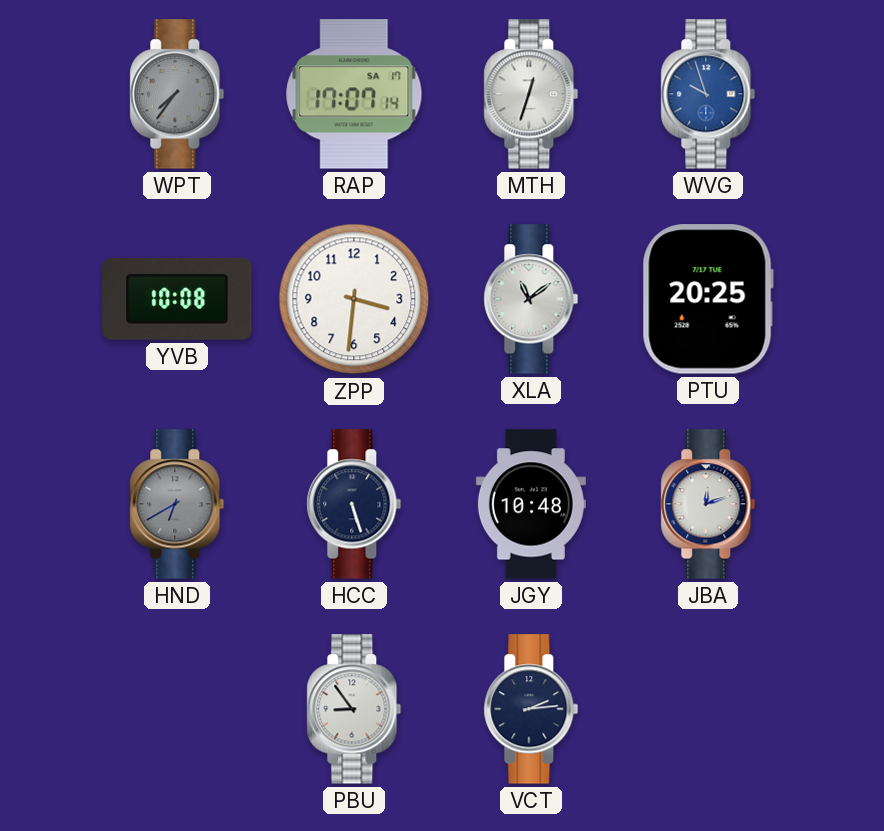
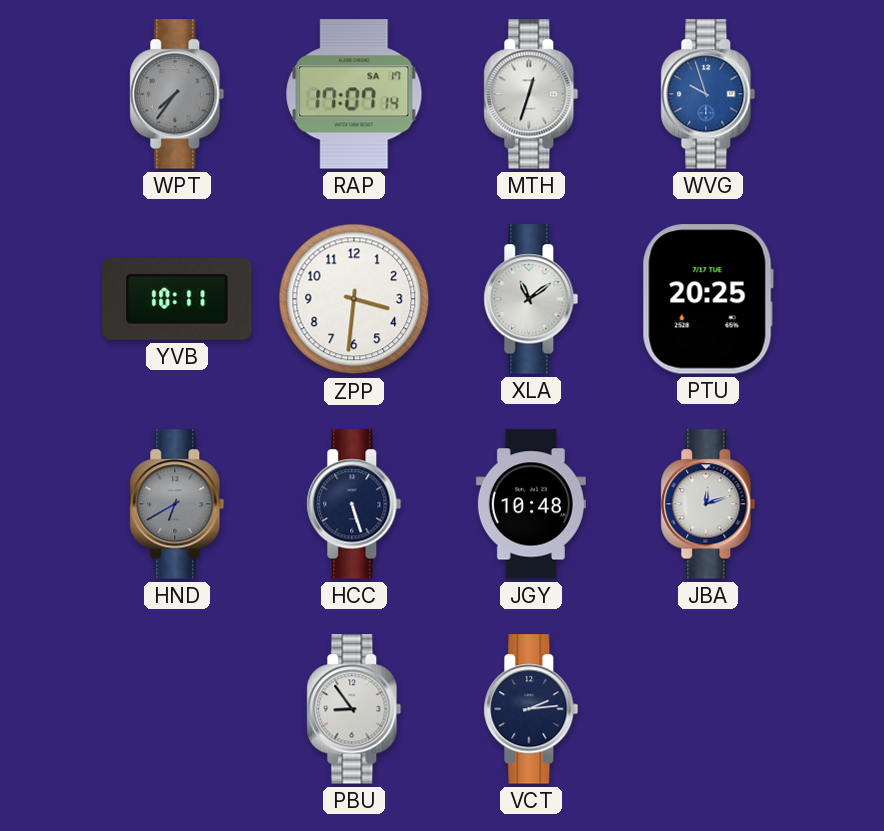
YVB: 10:08 -> 10:11 (177, 299)
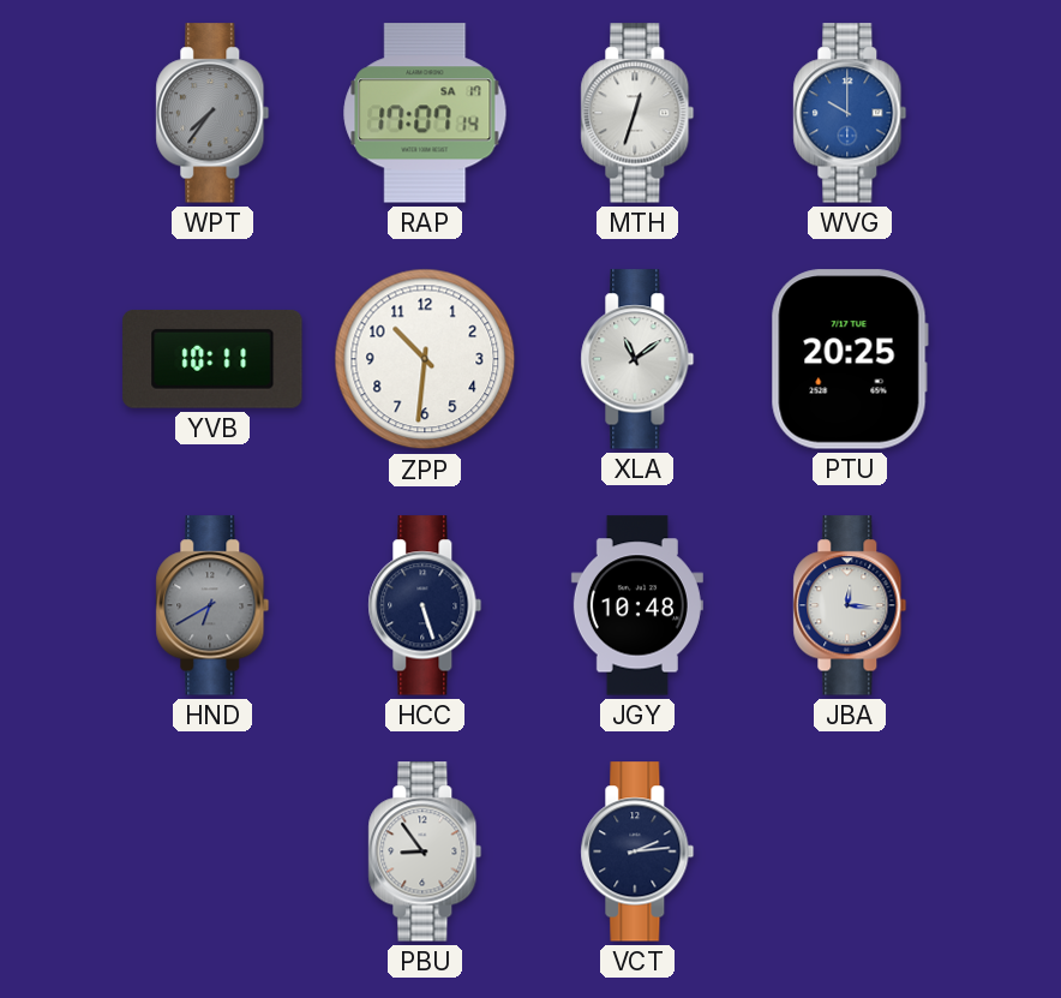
WVG: 9:57 -> 10:00 (850, 113)
ZPP: 3:31 -> 10:31 (425, 359)
JBA: 12:12 -> 12:16 (850, 605)
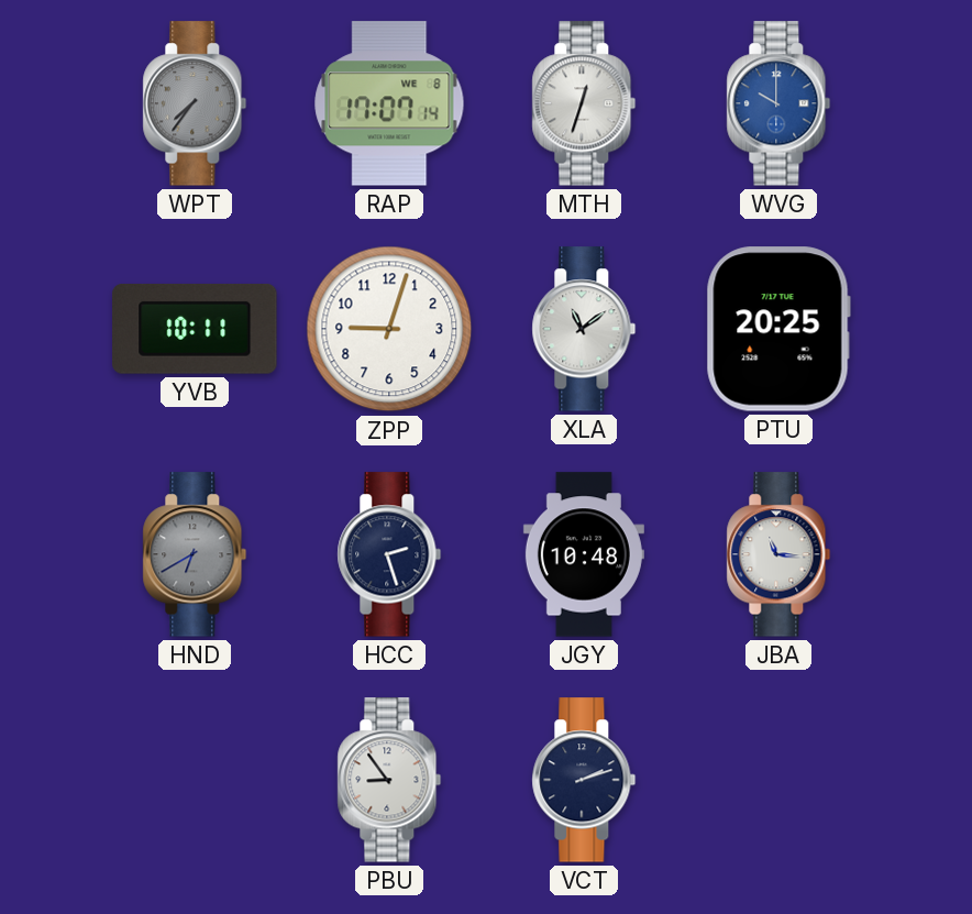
RAP date: SA 17 -> WE 8 (389, 103)
ZPP: 10:31 -> 9:03 (389, 329)
HCC: 5:27 -> 2:27 (389, 554)
JBA: 12:16 -> 11:16 (778, 554)
VCT: 2:14 -> 2:12 (584, 780)
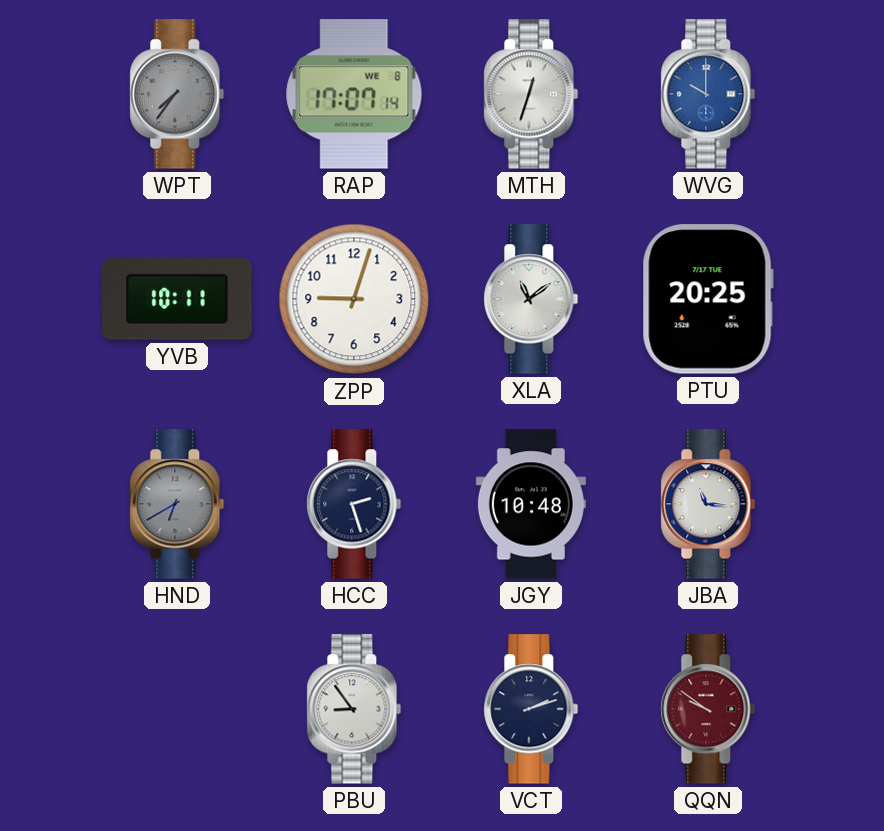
QQN: none -> 9:51 (708, 709)
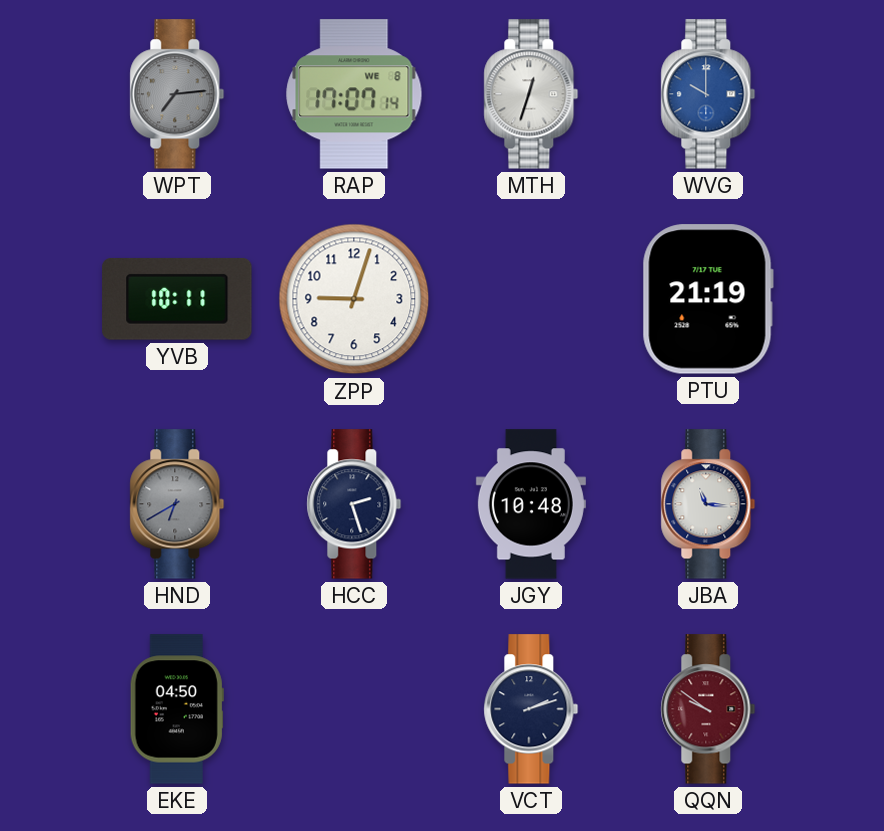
WPT: 7:36 -> 7:14 (177, 94)
XLA: 11:09 -> none (531, 299)
PTU: 20:25 -> 21:19 (708, 299)
EKE: none -> 04:50 (177, 709)
PBU: 8:54 -> none (354, 709)
